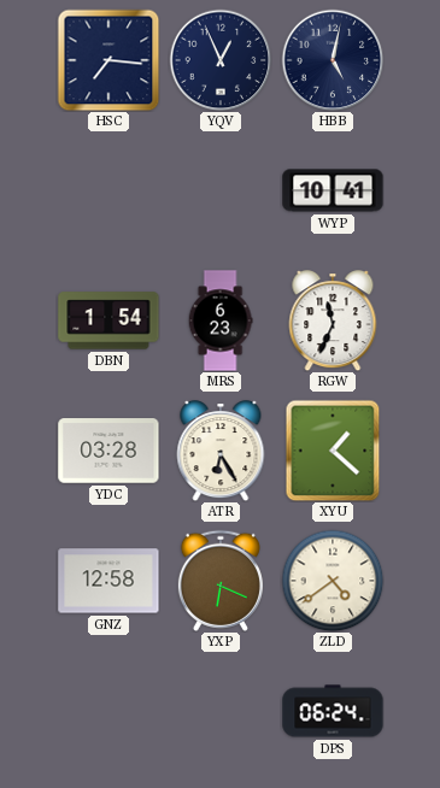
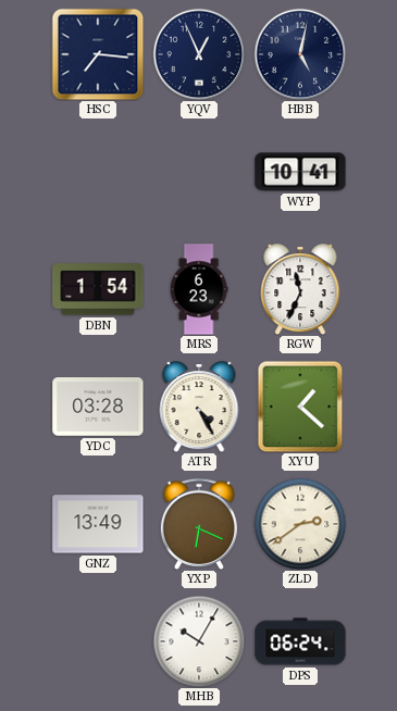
ATR: 6:25 -> 4:25 (199, 407)
GNZ: 12:58 -> 13:49 (98, 524)
ZLD: 4:39 -> 2:39 (300, 524)
MHB: none -> 10:05 (199, 641)
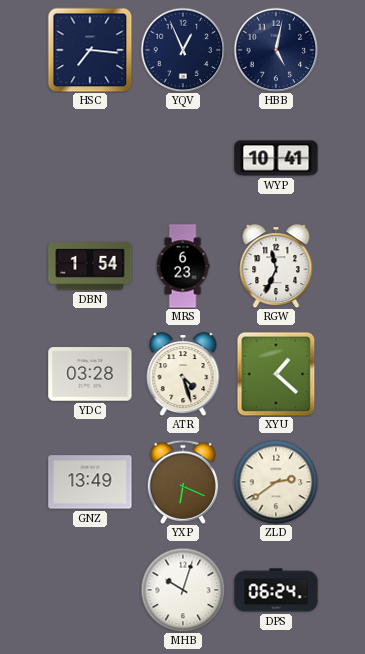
ATR: 4:25 -> 4:27 (183, 374)
MHB: 10:05 -> 10:03 (183, 590)
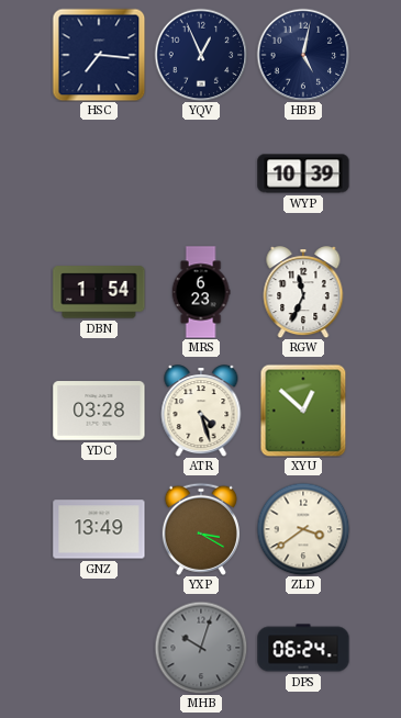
WYP: 10:41 -> 10:39 (303, 173)
XYU: 1:22 -> 12:52 (303, 411)
YXP: 6:19 -> 3:20 (201, 529)
ZLD: 2:39 -> 3:39 (303, 529)
MHB dial: white -> grey (201, 648)
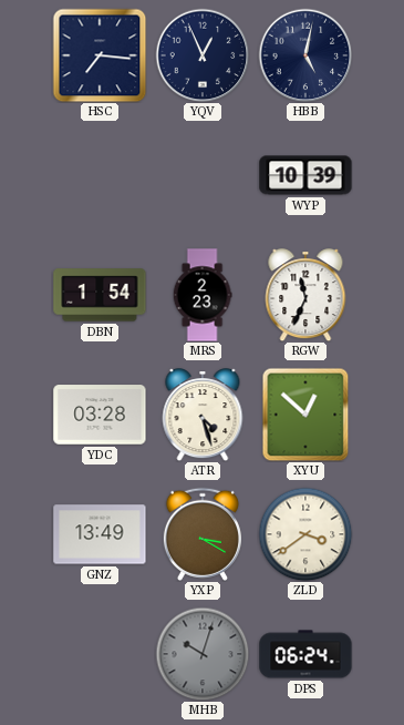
MRS: 6:23 -> 2:23 (203, 295)
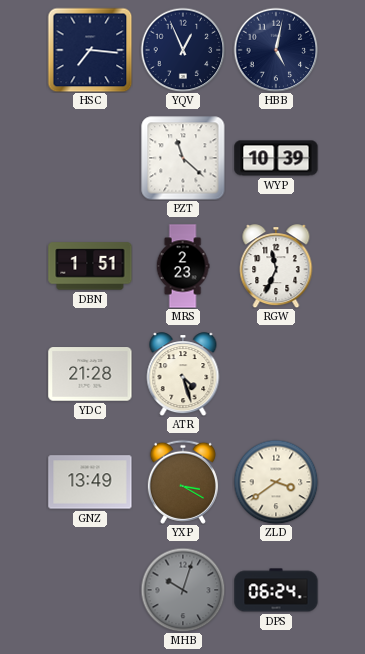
PZT: none -> 11:22 (183, 158)
DBN: 1:54 -> 1:51 (90, 266)
YDC: 03:28 -> 21:28 (90, 374)
XYU: 12:52 -> none (305, 415)
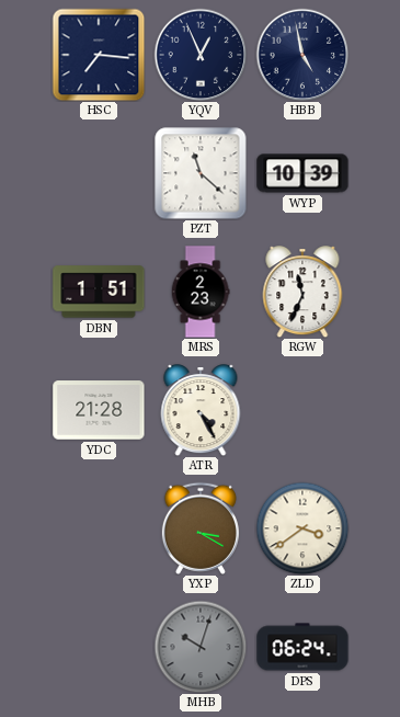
HBB: 5:02 -> 4:58 (302, 55)
ATR: 4:27 -> 4:25 (201, 410)
GNZ: 13:49 -> none (90, 482)
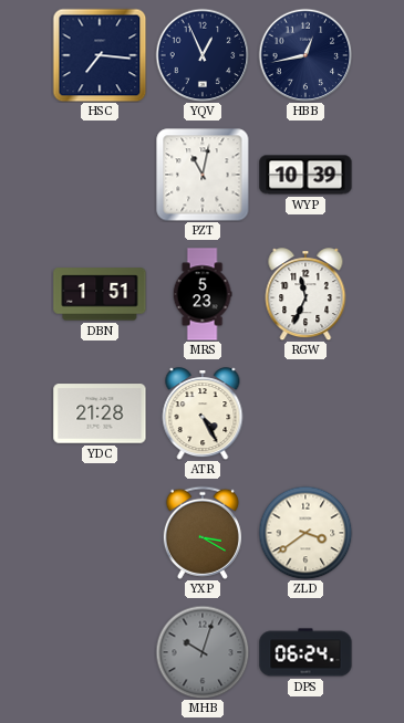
HBB: 4:58 -> 12:43 (305, 55)
PZT: 11:22 -> 11:02 (203, 175)
MRS: 2:23 -> 5:23 (203, 294)
